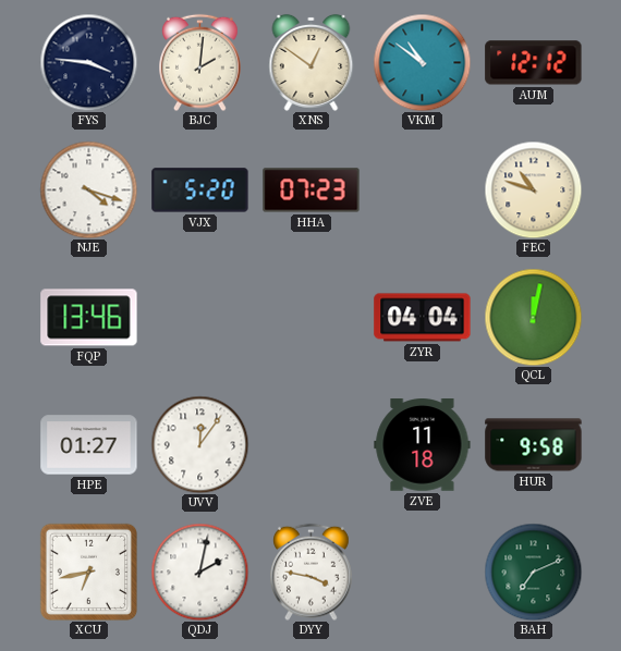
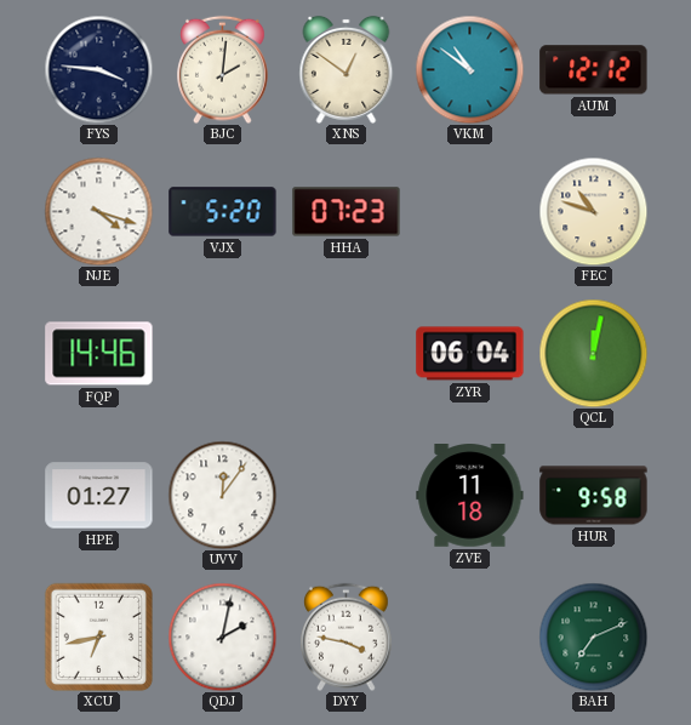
FQP: 13:46 -> 14:46 (99, 354)
ZYR: 04:04 -> 06:04 (470, 354)
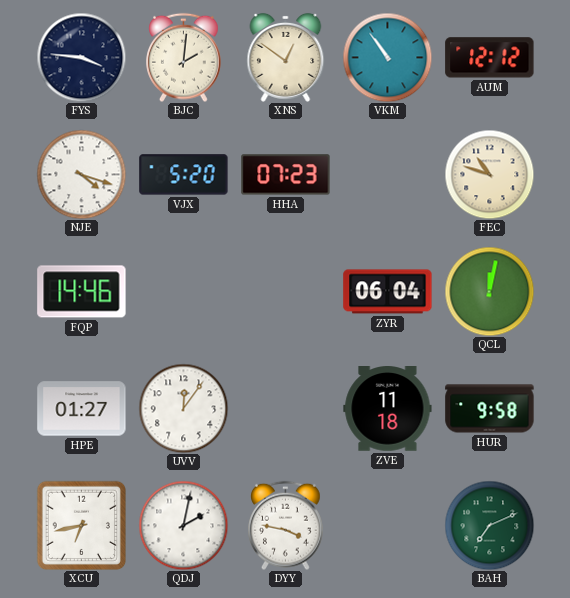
VKM: 10:51 -> 10:54 (387, 57)
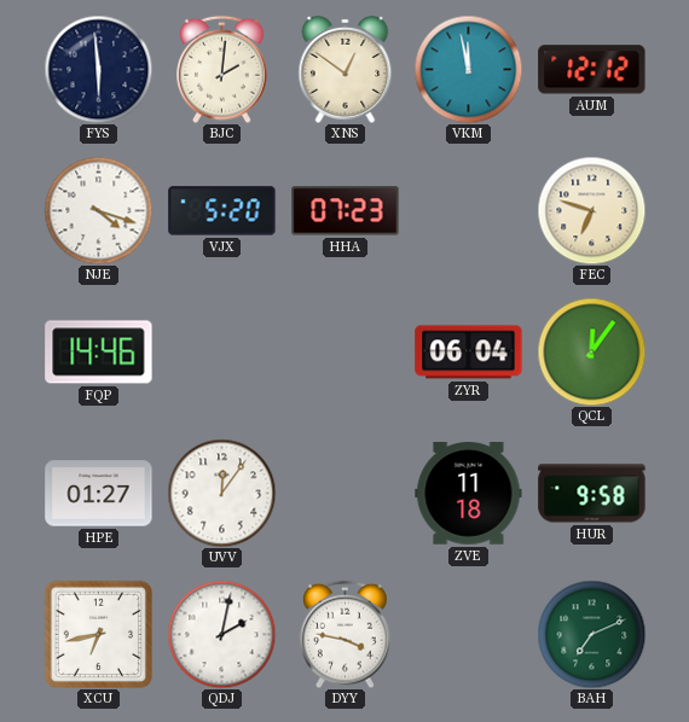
FYS: 3:46 -> 5:59 (98, 69)
VKM: 10:54 -> 11:58 (468, 69)
FEC: 10:48 -> 6:48 (591, 210)
QCL: 12:02 -> 12:06 (591, 351)
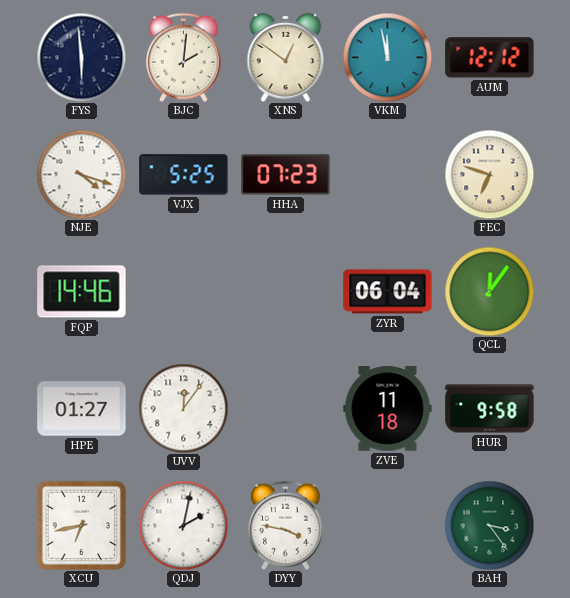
VJX: 5:20 -> 5:25 (184, 175)
BAH: 7:11 -> 3:24 (489, 525)
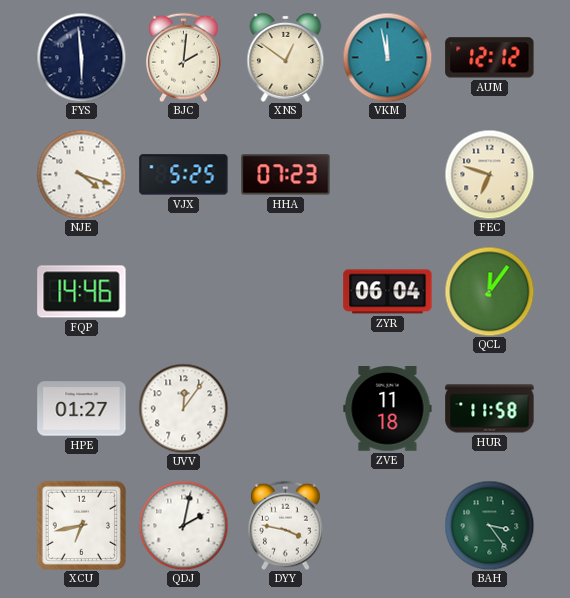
HUR: 9:58 -> 11:58 (490, 409)
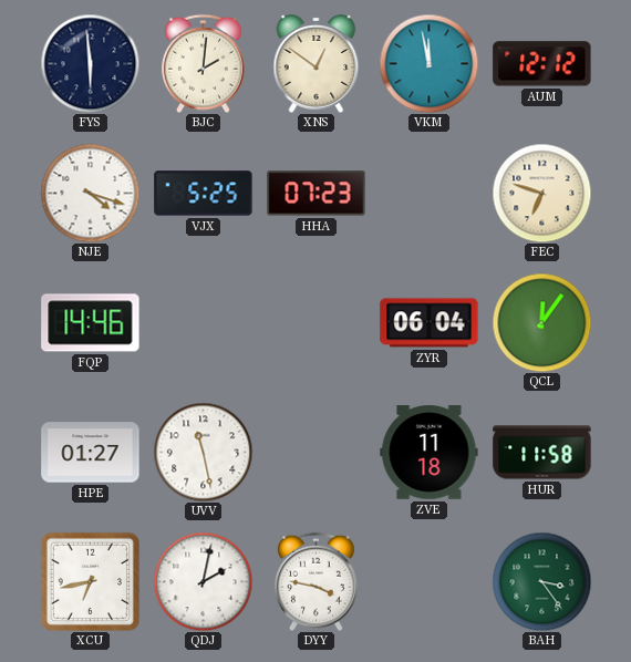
UVV: 12:06 -> 11:28 (203, 452)
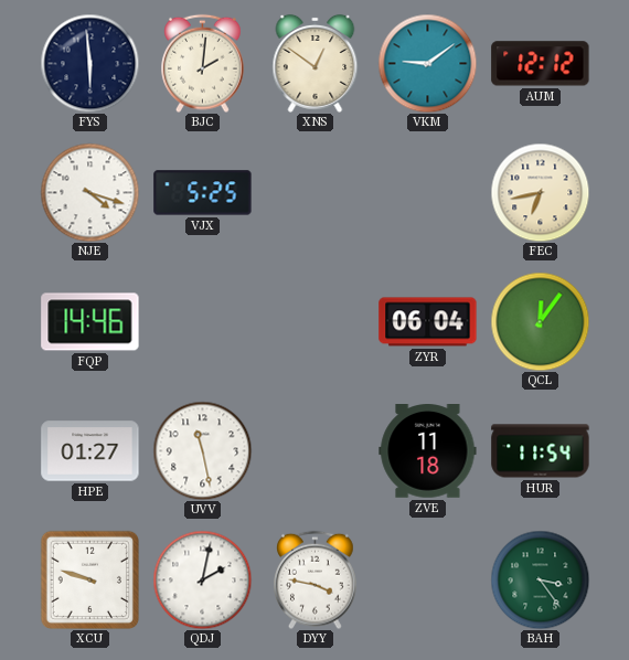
VKM: 11:58 -> 9:09 (427, 63)
HHA: 07:23 -> none (317, 194)
FEC: 6:48 -> 6:43 (540, 192)
HUR: 11:58 -> 11:54 (541, 451)
XCU: 6:43 -> 9:48 (89, 579)
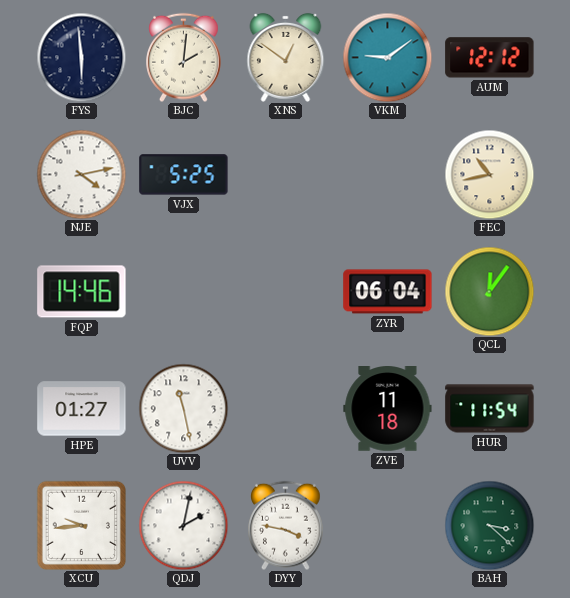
NJE: 4:18 -> 4:13 (81, 174)
FEC: 6:43 -> 10:43 (489, 174)
XCU: 9:48 -> 9:44 (81, 525)
BAH: 3:24 -> 3:22 (489, 525)
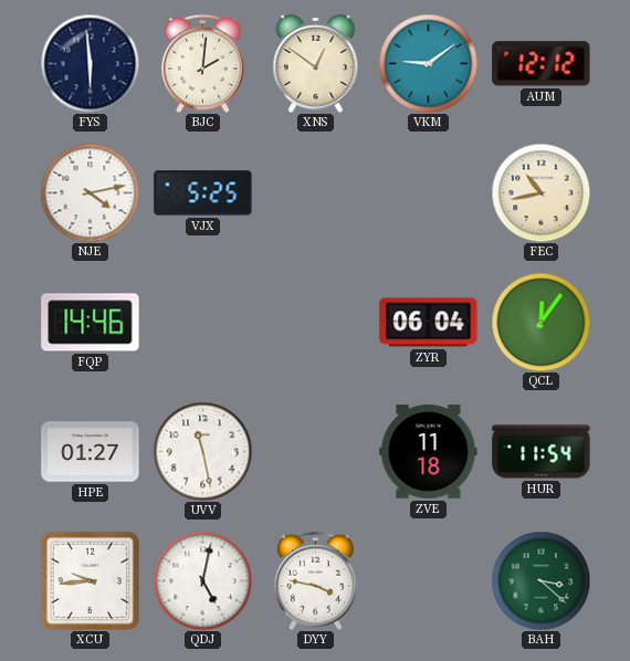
QDJ: 2:02 -> 5:02 (202, 580)
